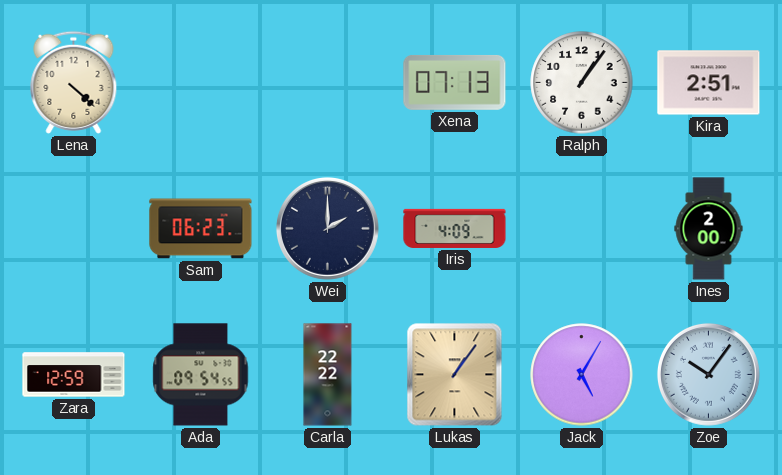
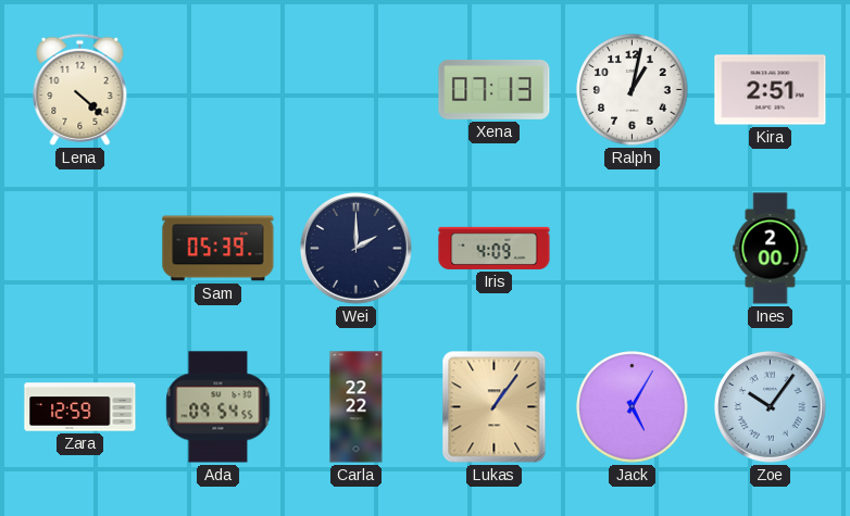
Ralph: 1:06 -> 1:02 (633, 90)
Sam: 06:23 -> 05:39 (218, 249)
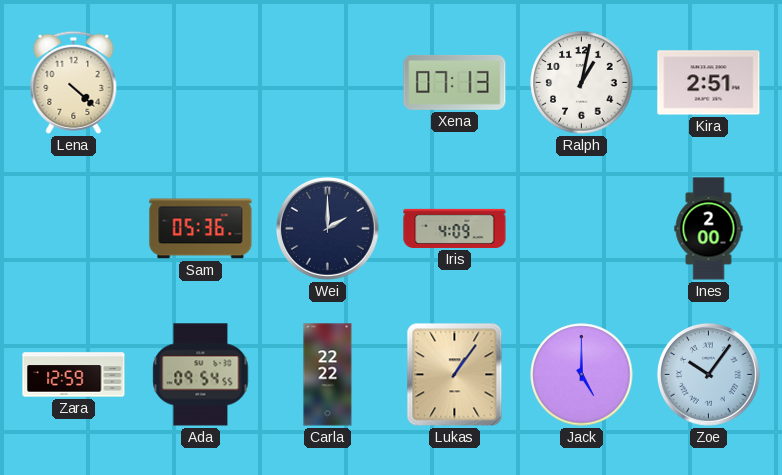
Sam: 05:39 -> 05:36 (201, 229)
Jack: 5:05 -> 5:00 (582, 375)
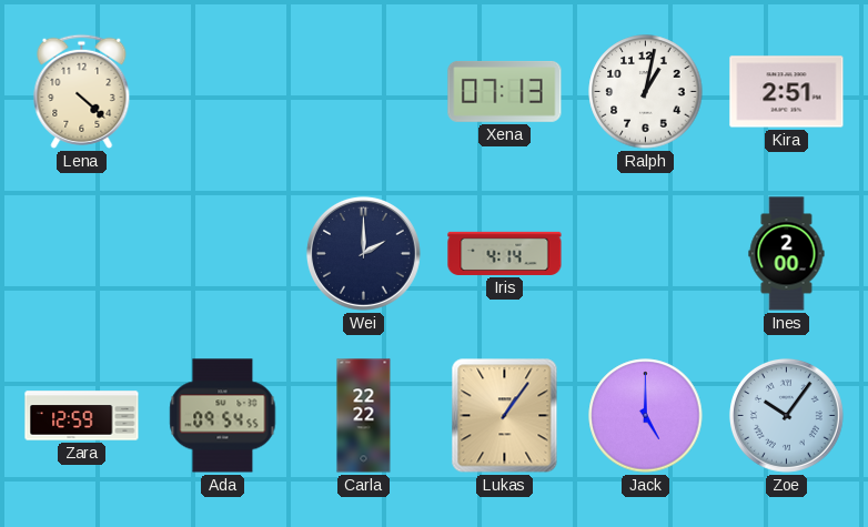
Sam: 05:36 -> none (201, 229)
Iris: 4:09 -> 4:14 (505, 253)
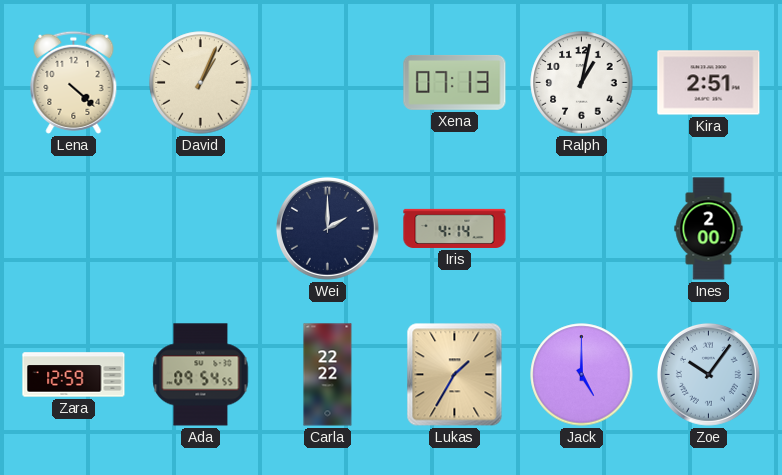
David: none -> 1:04 (201, 83)
Lukas: 1:06 -> 1:35 (455, 375)
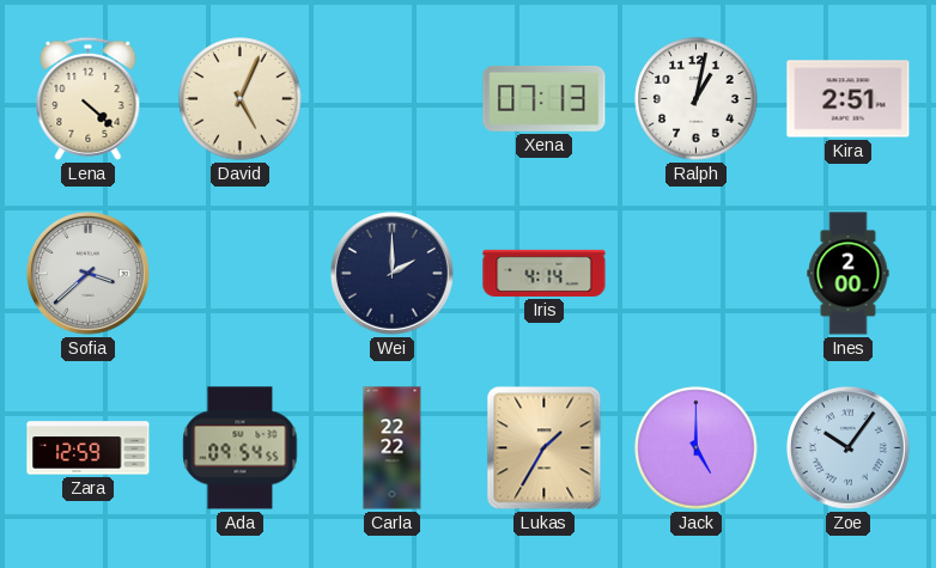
David: 1:04 -> 5:04 (241, 99)
Sofia: none -> 3:38 (87, 273)
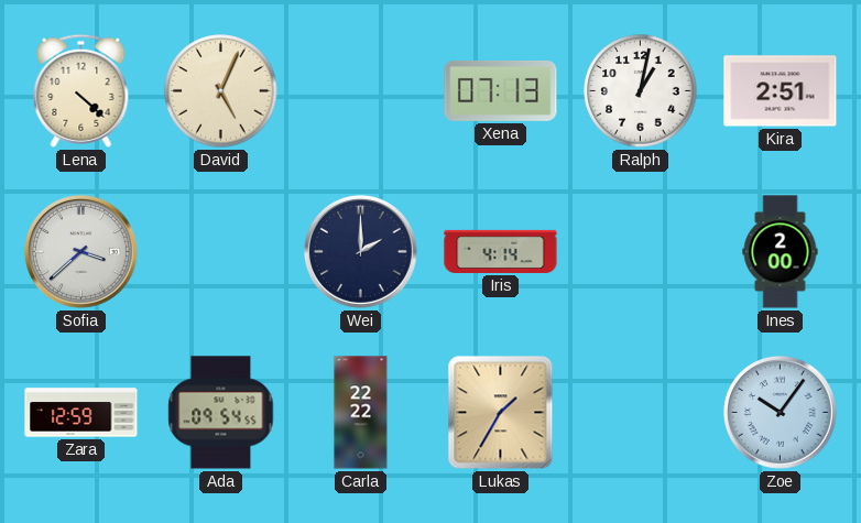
Jack: 5:00 -> none (697, 448)
